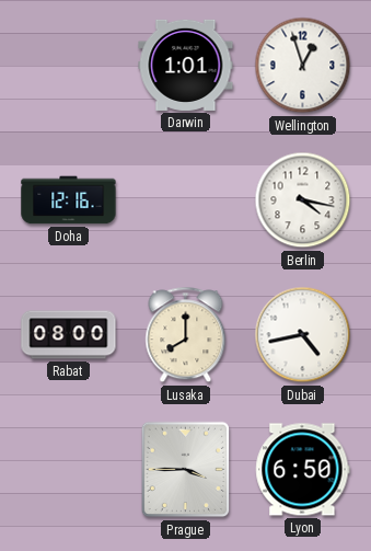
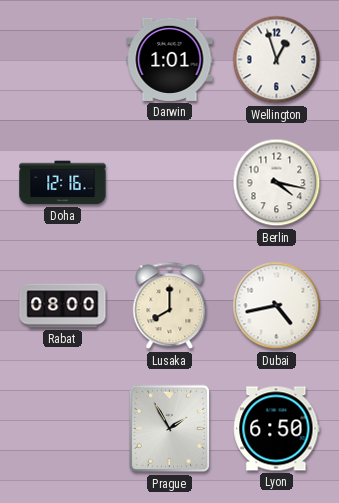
Prague: 3:45 -> 1:55 (170, 429)
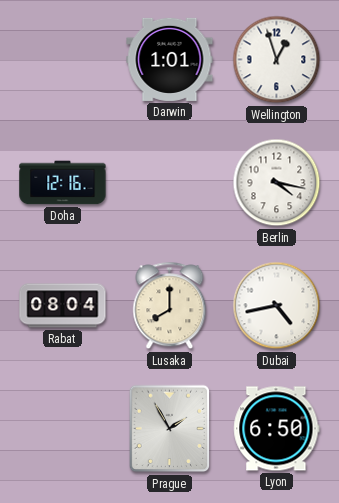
Rabat: 08:00 -> 08:04 (63, 306)
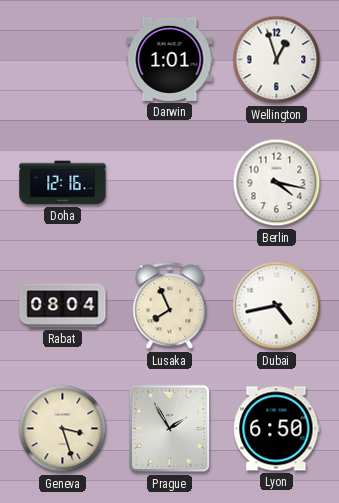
Lusaka: 8:00 -> 7:56 (170, 306)
Geneva: none -> 3:27 (63, 429)
